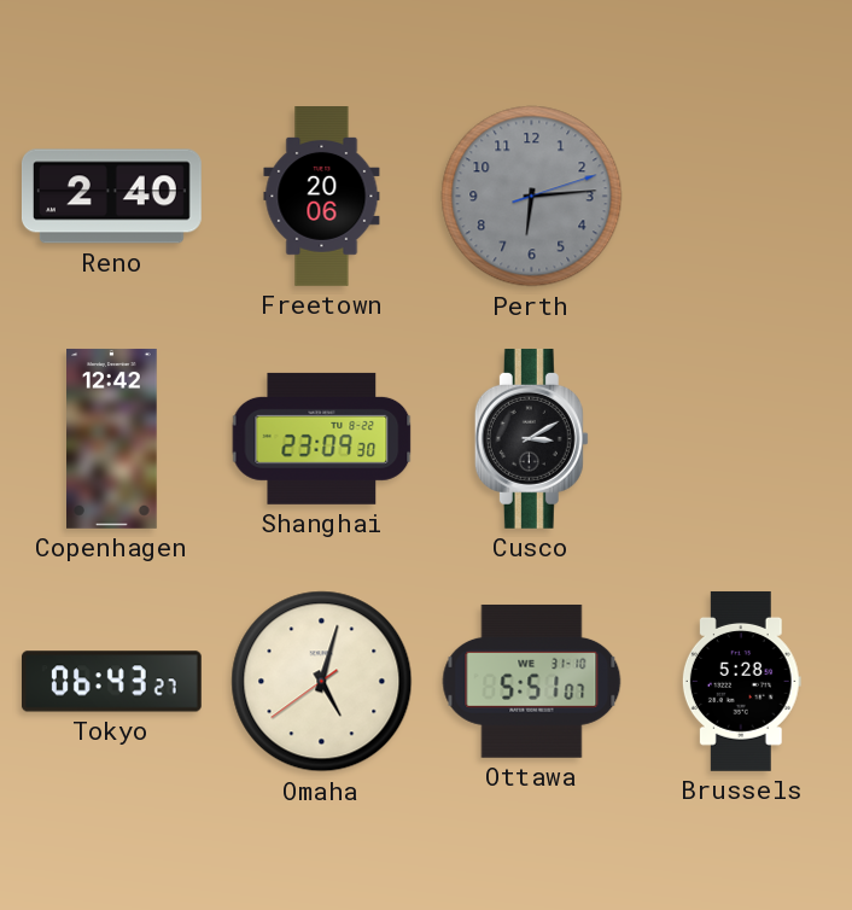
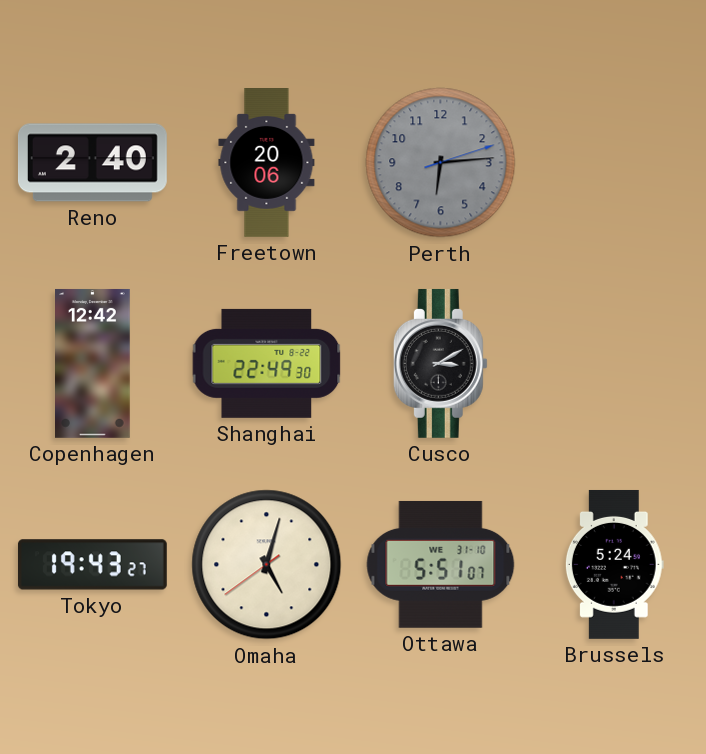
Shanghai: 23:09 -> 22:49 (267, 363)
Tokyo: 06:43 -> 19:43 (92, 565)
Brussels: 5:28 -> 5:24 (614, 564)
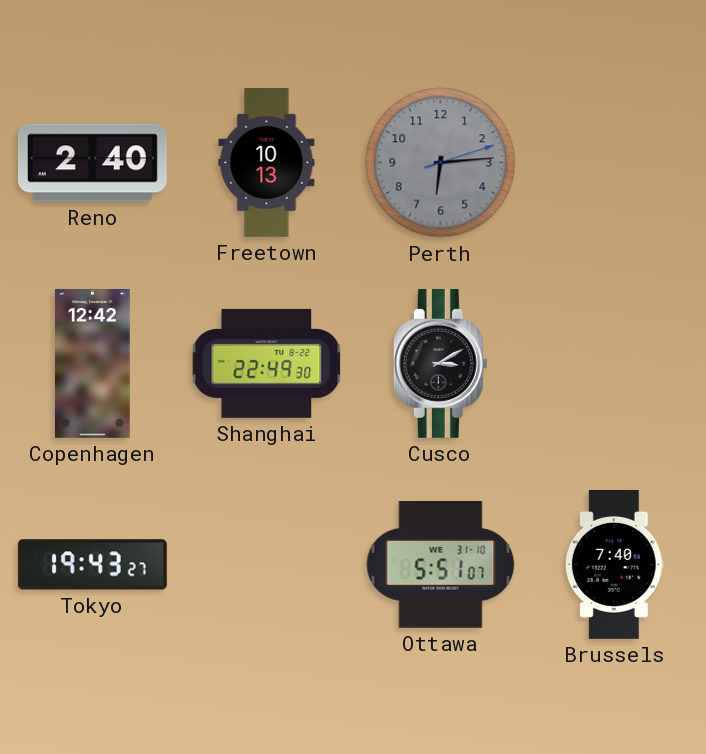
Freetown: 20:06 -> 10:13 (267, 163)
Omaha: 5:02 -> none (267, 565)
Brussels: 5:24 -> 7:40 (614, 564)
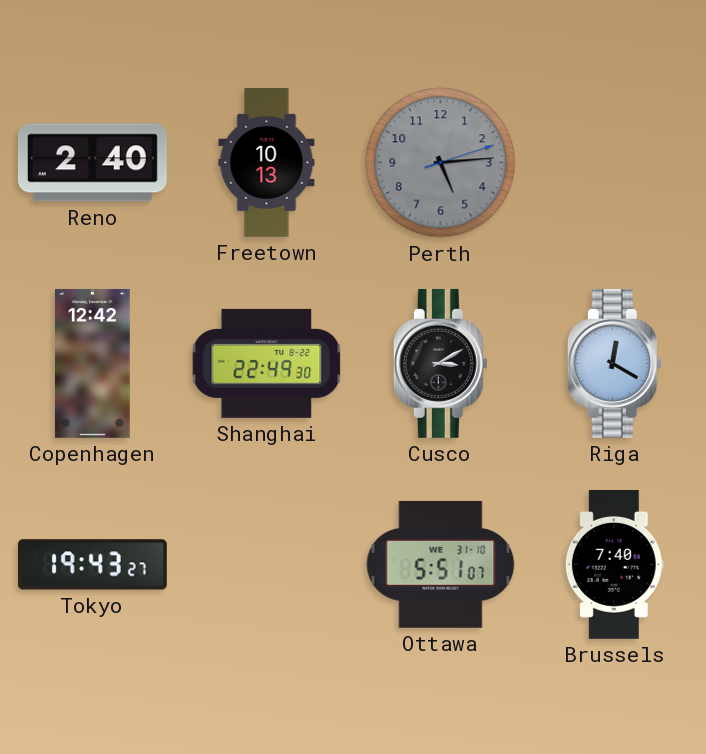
Perth: 6:14 -> 5:14 (441, 163)
Riga: none -> 12:20 (614, 363)
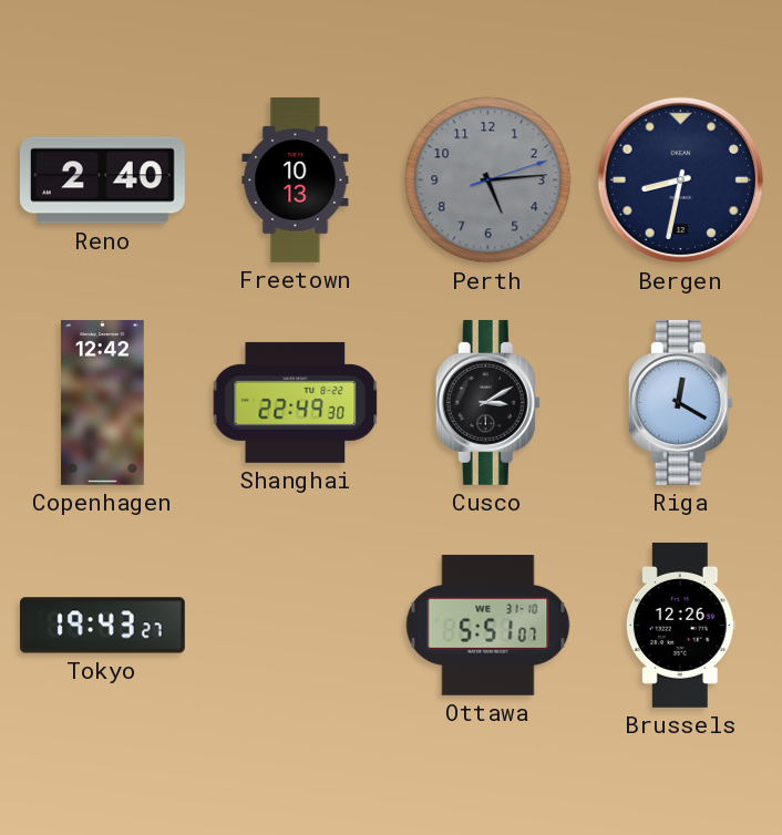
Bergen: none -> 8:32 (681, 181)
Brussels: 7:40 -> 12:26 (680, 625)
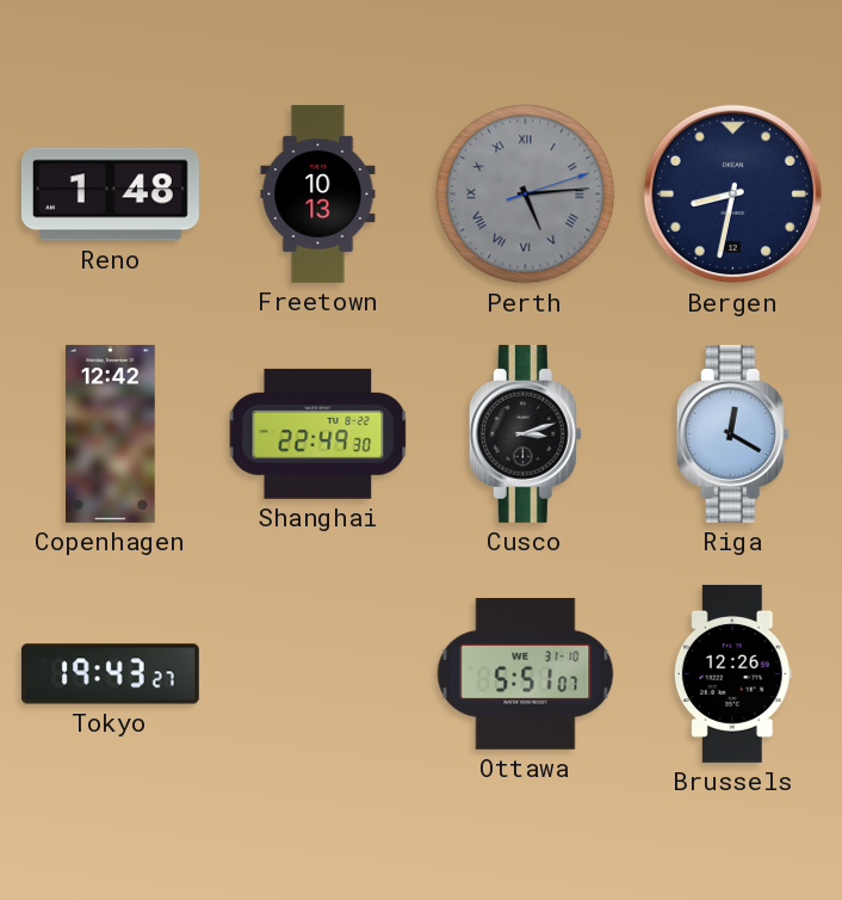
Reno: 2:40 -> 1:48 (110, 195)
Perth numerals: Arabic -> Roman (526, 195)
Cusco: 3:10 -> 3:12 (525, 433)
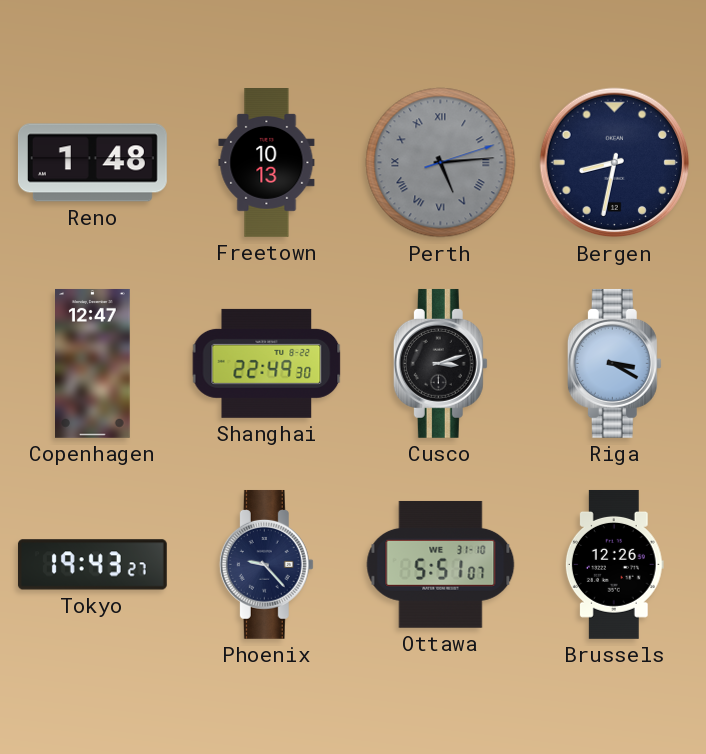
Copenhagen: 12:42 -> 12:47 (93, 363)
Riga: 12:20 -> 3:20 (614, 363)
Phoenix: none -> 9:23 (266, 564)
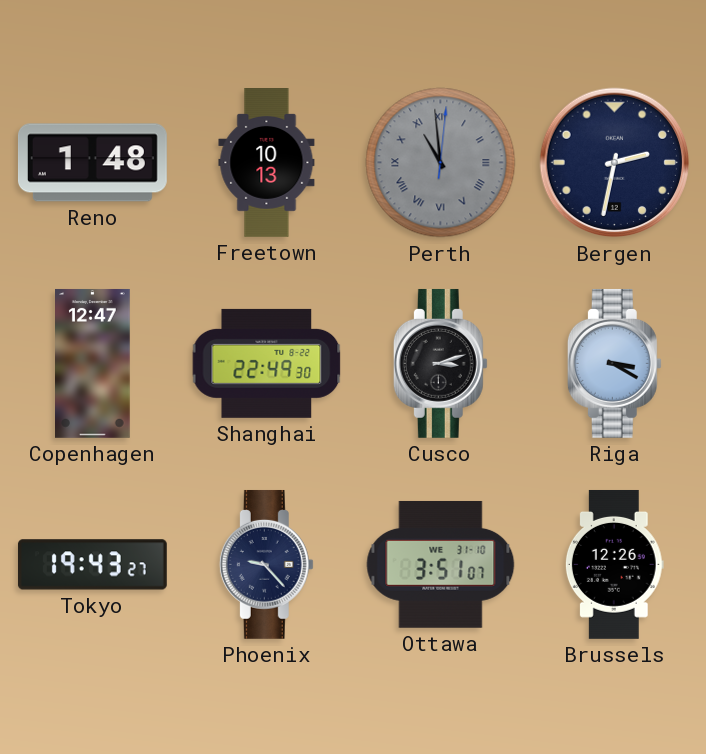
Perth: 5:14 -> 10:59 (441, 163)
Bergen: 8:32 -> 2:32 (615, 163)
Ottawa: 5:51 -> 3:51 (441, 564)
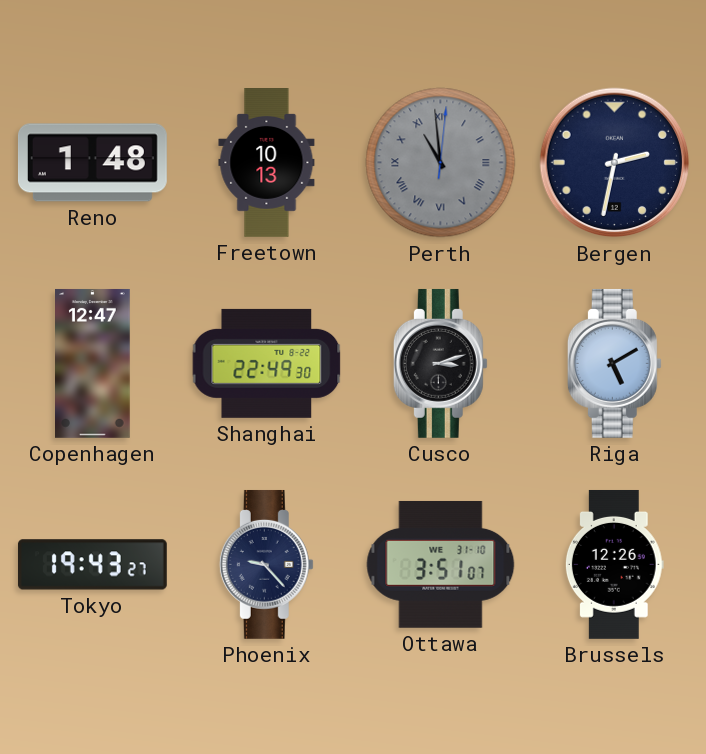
Riga: 3:20 -> 5:10 (614, 363)
